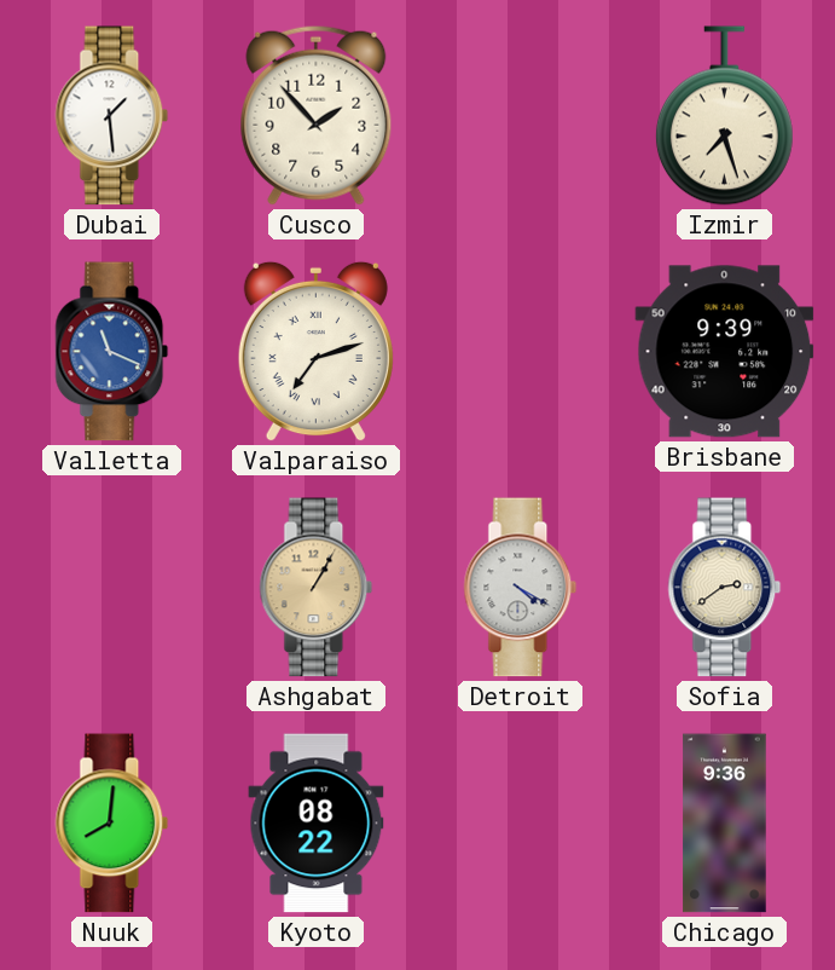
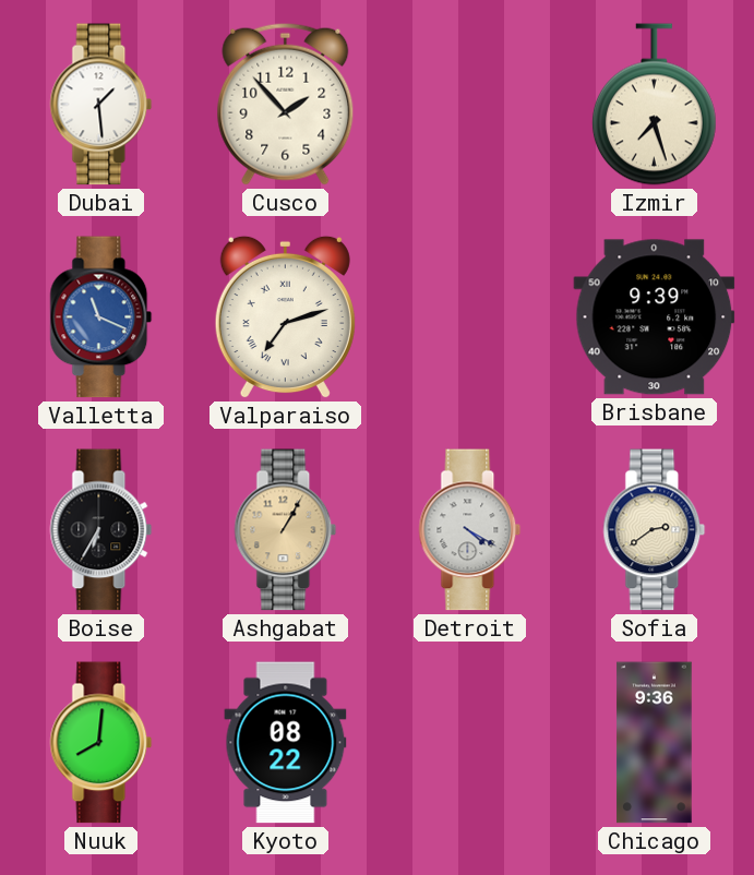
Boise: none -> 6:35 (101, 530)
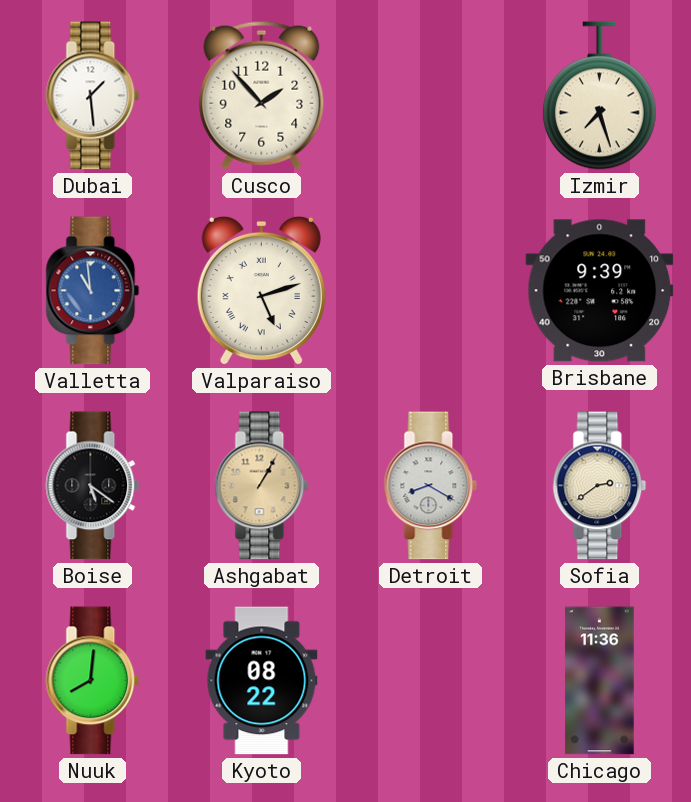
Valletta: 11:19 -> 10:59 (93, 291)
Valparaiso: 7:12 -> 5:12 (261, 291)
Boise: 6:35 -> 5:21 (93, 486)
Detroit: 4:20 -> 8:20 (431, 486)
Chicago: 9:36 -> 11:36 (600, 681)
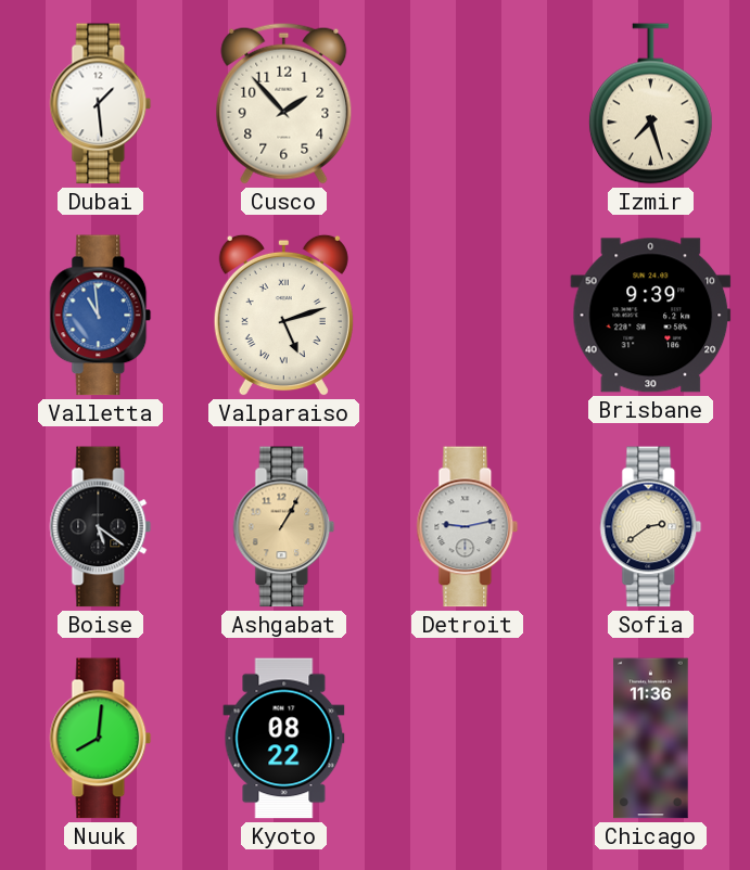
Detroit: 8:20 -> 9:13 (468, 527)
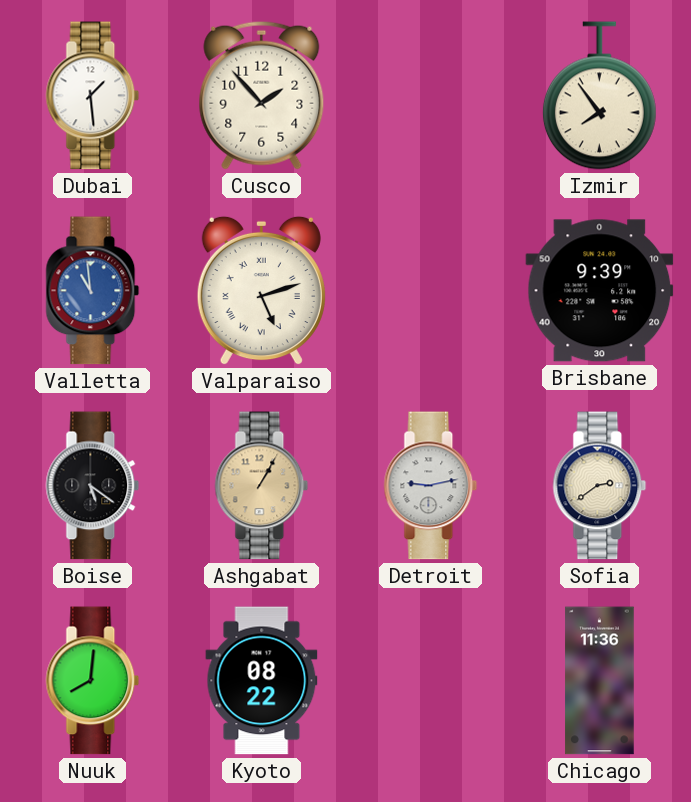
Izmir: 7:27 -> 7:54 (599, 96)
